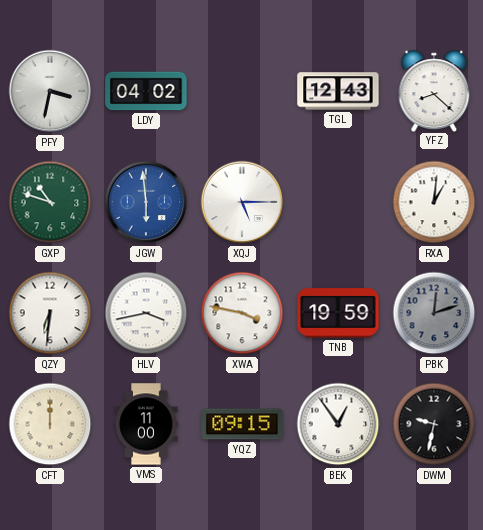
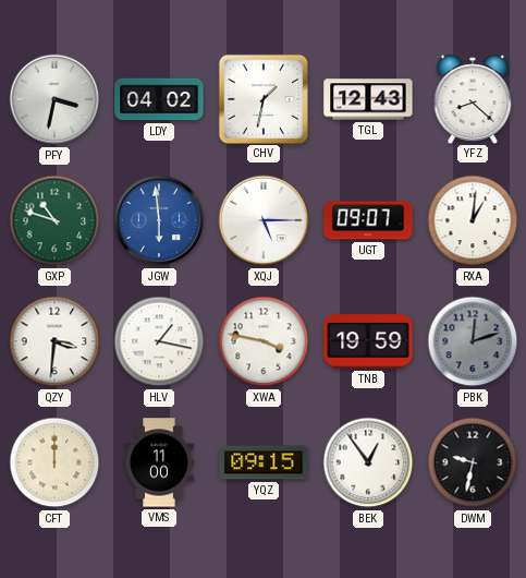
CHV: none -> 1:32 (262, 98)
UGT: none -> 09:07 (368, 220)
QZY: 6:31 -> 3:31 (54, 341)
HLV: 3:43 -> 1:17 (159, 341)
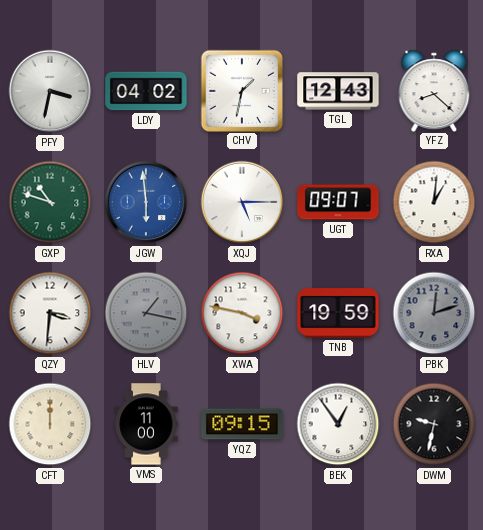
HLV dial: white -> grey (146, 313)
